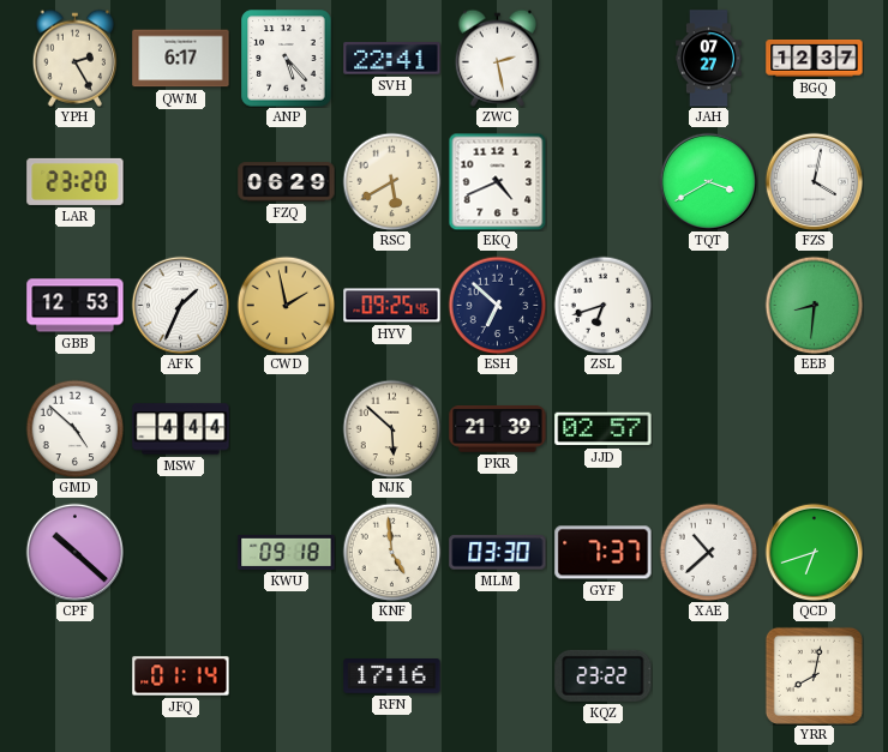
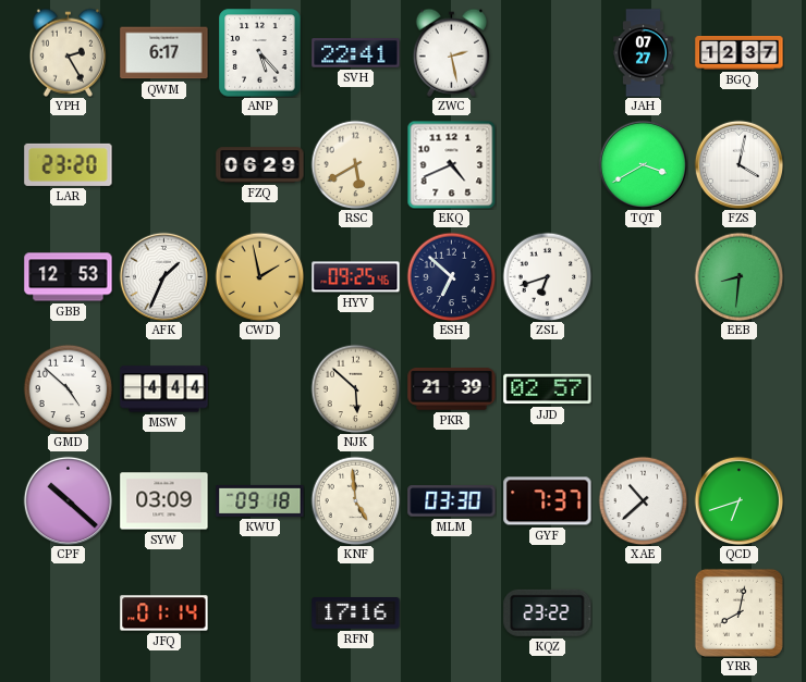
SYW: none -> 03:09 (164, 501)
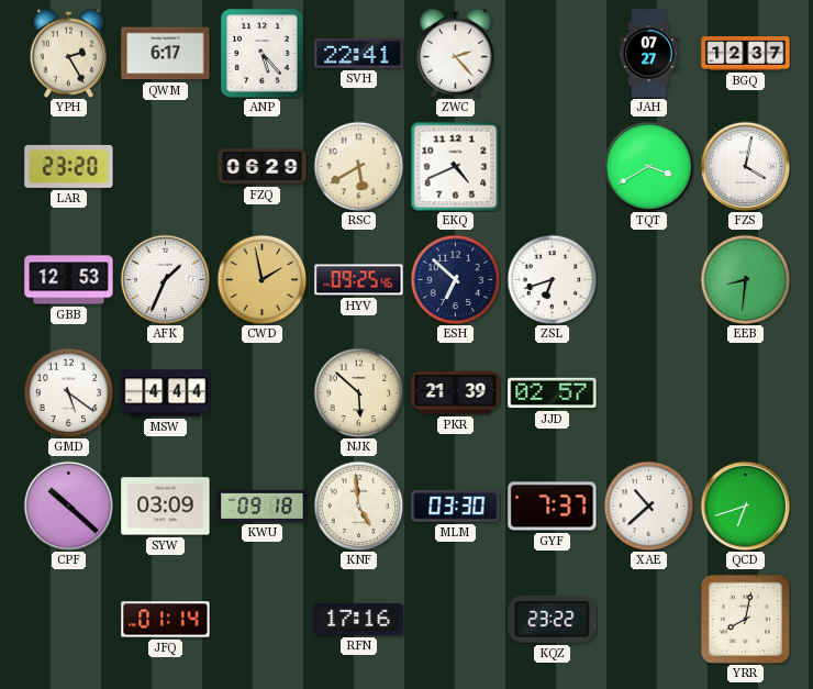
ZWC: 2:28 -> 2:23 (455, 53)
GMD: 4:52 -> 5:21 (68, 392)
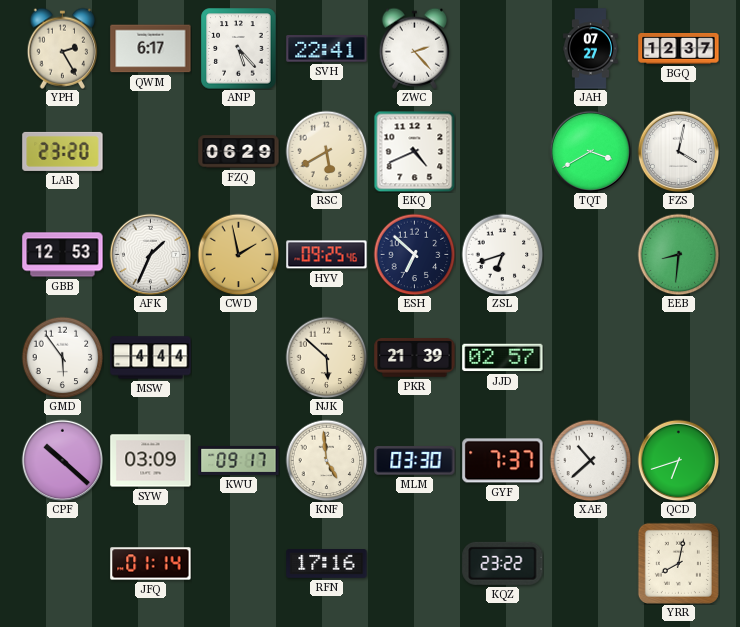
GMD: 5:21 -> 5:54 (62, 357)
KWU: 09:18 -> 09:17 (239, 460)
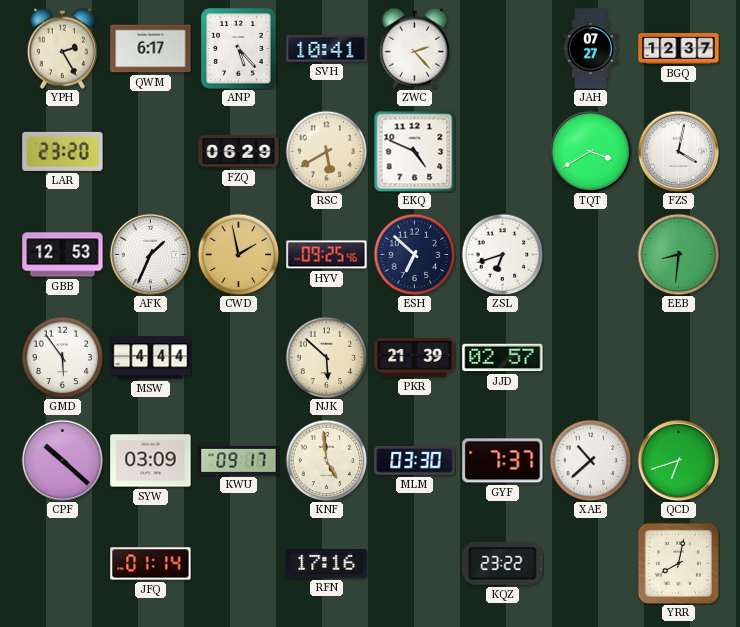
SVH: 22:41 -> 10:41 (327, 49)
EKQ: 4:41 -> 4:49 (414, 151)
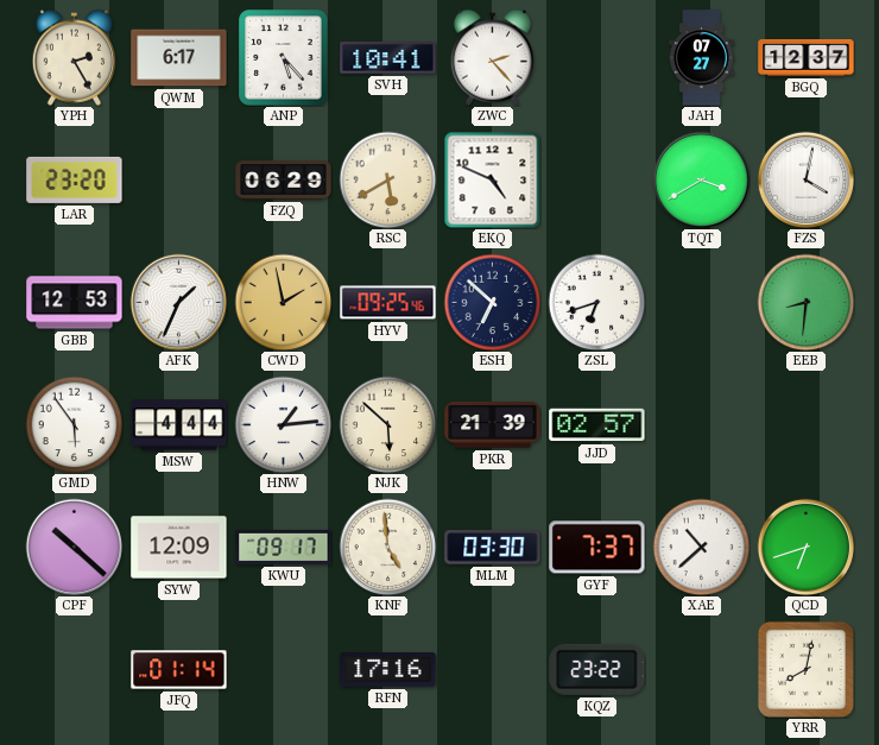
HNW: none -> 1:14 (283, 424)
SYW: 03:09 -> 12:09 (179, 548)
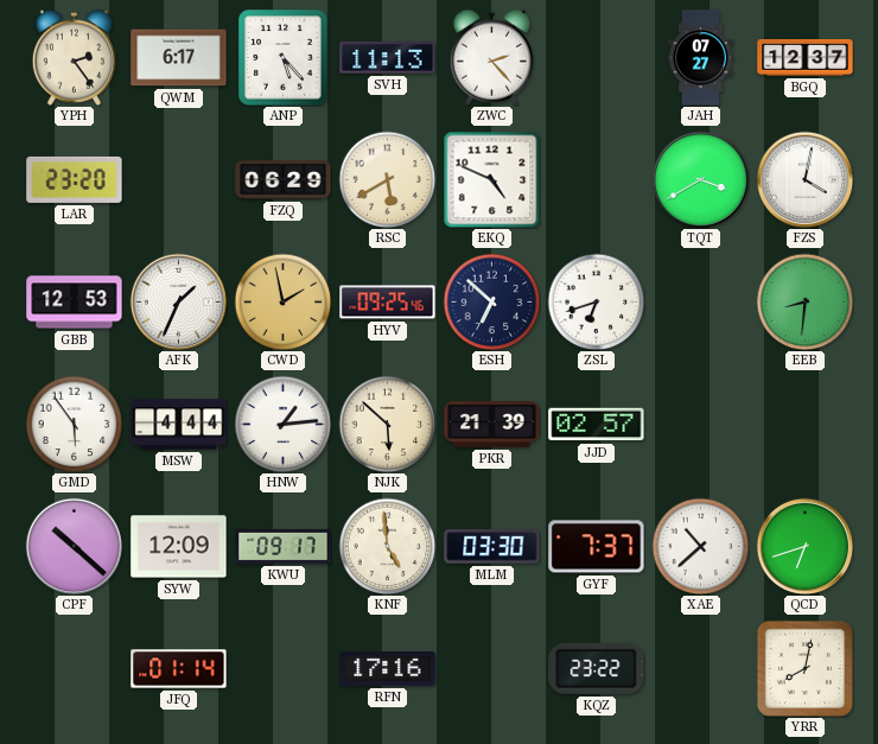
YPH: 2:25 -> 2:24 (74, 57)
SVH: 10:41 -> 11:13 (388, 58)
